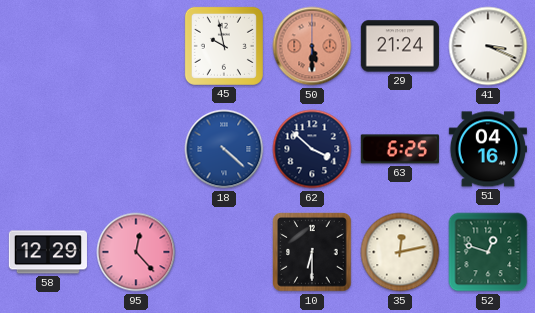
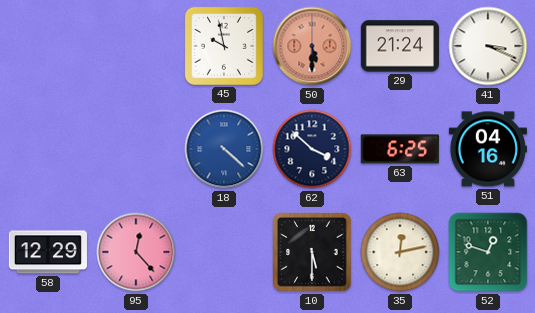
10: 6:30 -> 5:30 (312, 252)
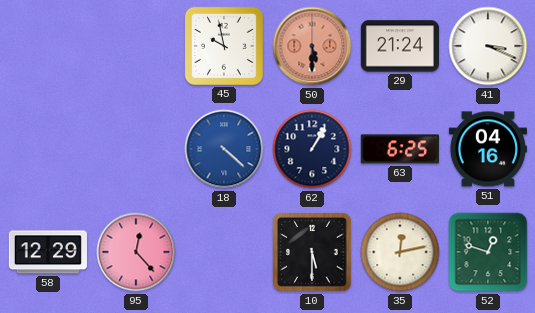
62: 3:52 -> 1:05 (312, 149)
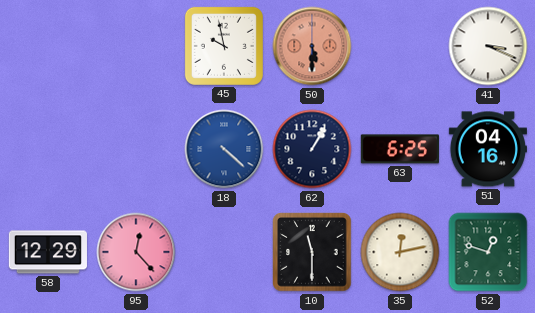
29: 21:24 -> none (400, 46)
10: 5:30 -> 11:30 (312, 252)
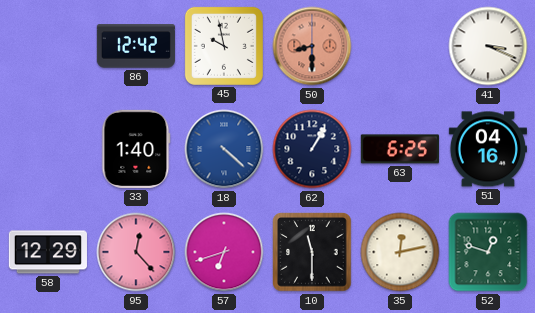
86: none -> 12:42 (136, 46)
50: 5:30 -> 8:30 (312, 46)
33: none -> 1:40 (136, 149)
57: none -> 6:42 (224, 252)
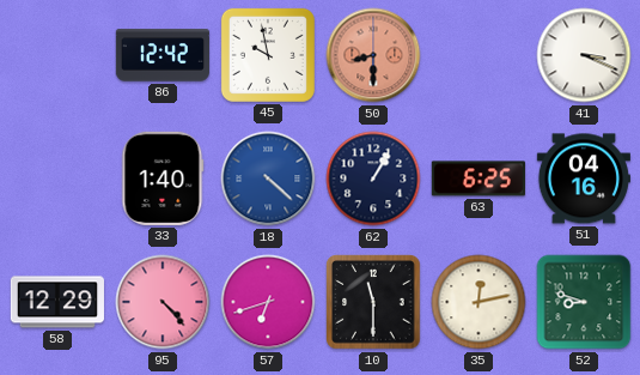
95: 12:23 -> 4:23 (163, 302)
52: 12:48 -> 8:48 (584, 302)
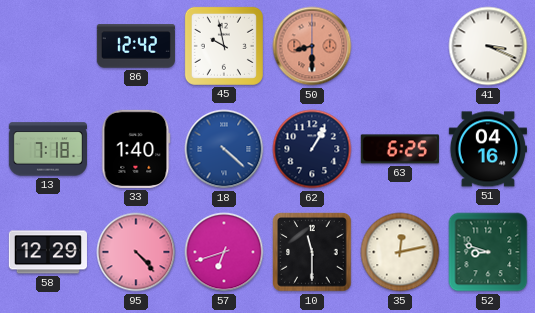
13: none -> 7:18 (47, 149)
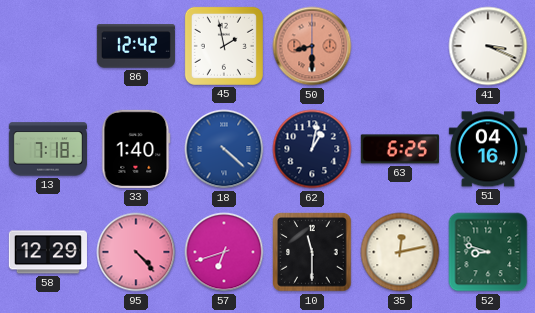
45: 9:58 -> 1:58 (224, 46)
62: 1:05 -> 1:02 (312, 149)
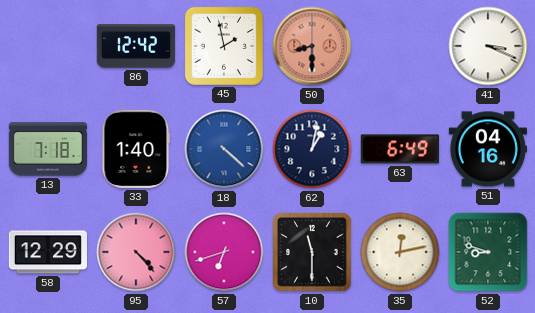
63: 6:25 -> 6:49 (400, 149)
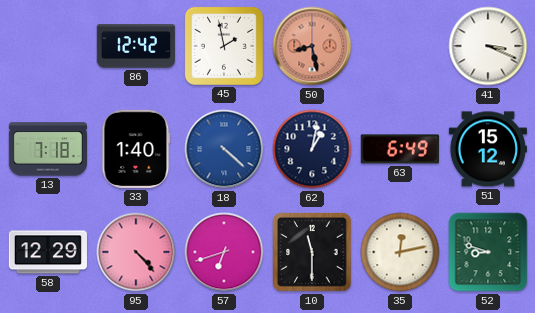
50: 8:30 -> 8:28 (312, 46)
51: 04:16 -> 15:12 (488, 149)
